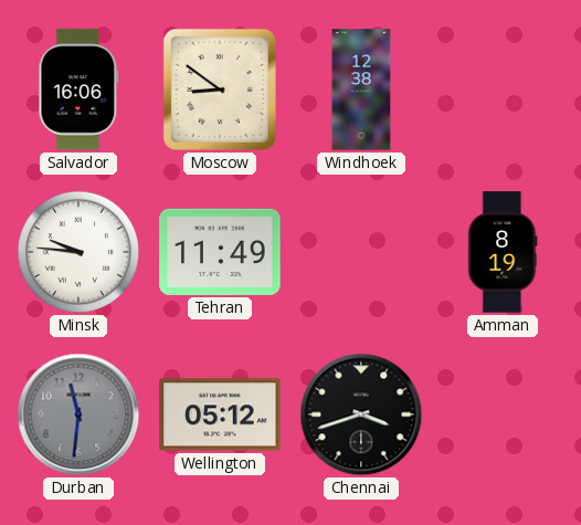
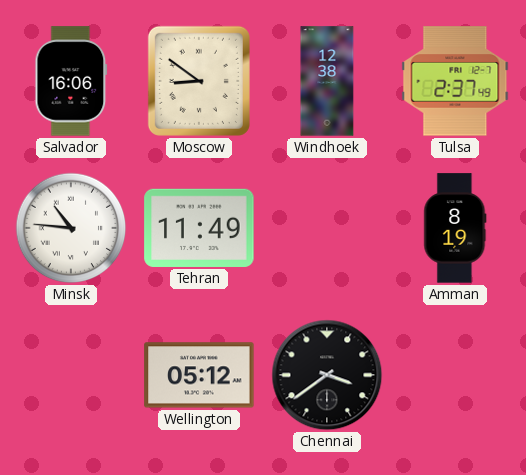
Tulsa: none -> 2:37 (455, 81)
Minsk: 9:46 -> 10:46 (71, 228)
Durban: 11:31 -> none (78, 414)
Chennai: 3:42 -> 3:39 (327, 375)
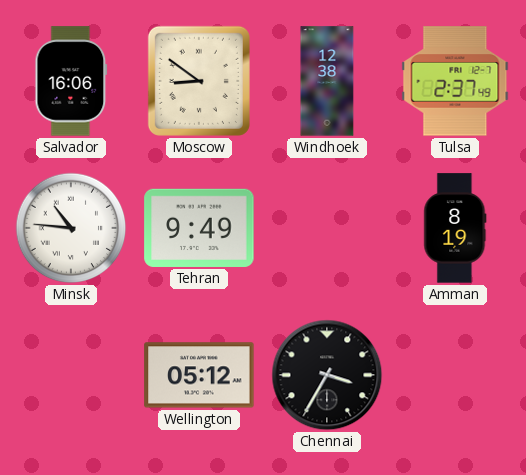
Tehran: 11:49 -> 9:49 (199, 228)
Chennai: 3:39 -> 3:35 (327, 375)
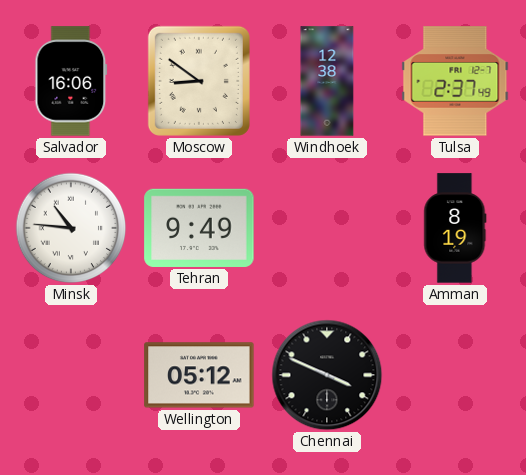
Chennai: 3:35 -> 3:49 (327, 375)
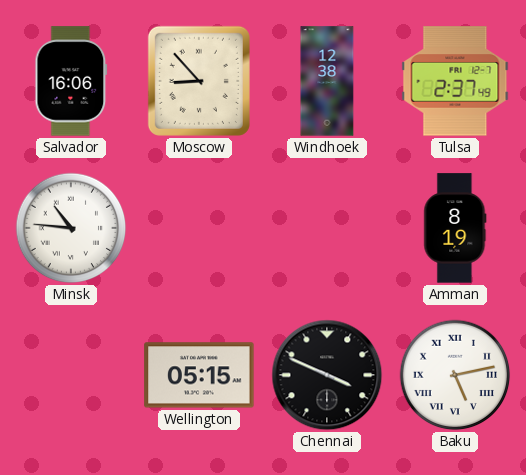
Moscow: 8:51 -> 8:53 (199, 81)
Tehran: 9:49 -> none (199, 228)
Wellington: 05:12 -> 05:15 (199, 375)
Baku: none -> 5:13 (455, 375)
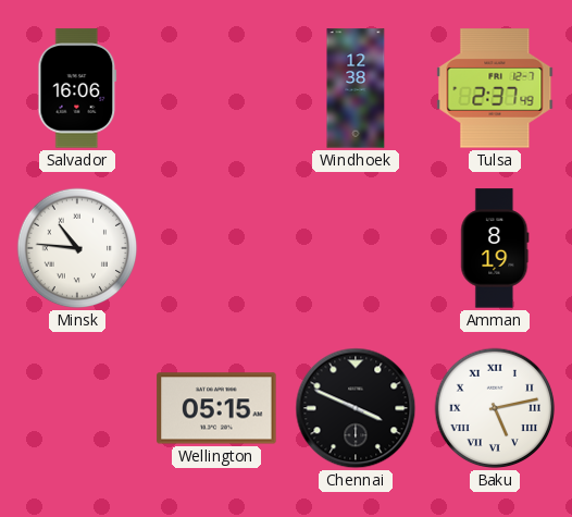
Moscow: 8:53 -> none (199, 81)
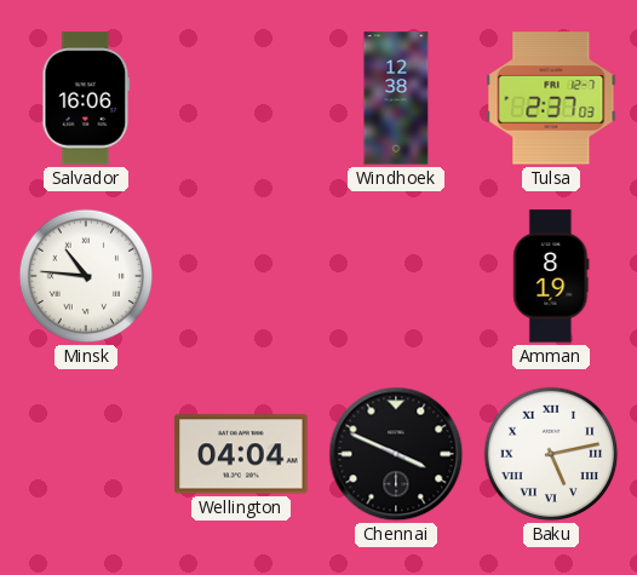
Tulsa: 2:37:49 -> 2:37:03 (551, 98)
Wellington: 05:15 -> 04:04 (241, 454)
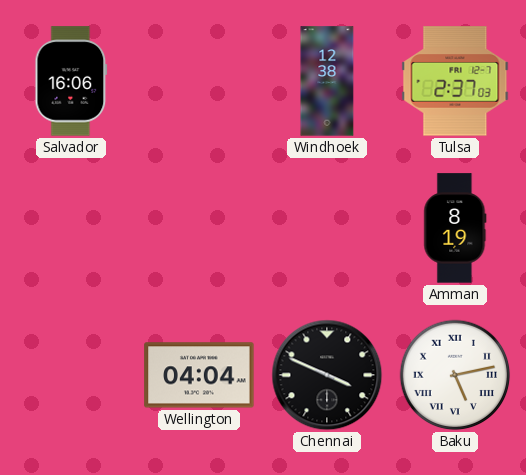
Minsk: 10:46 -> none (86, 276)
